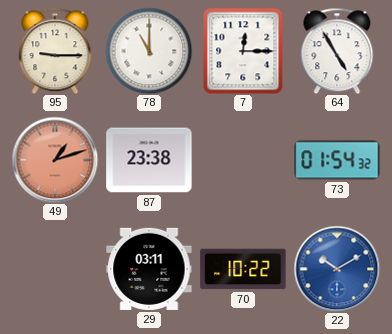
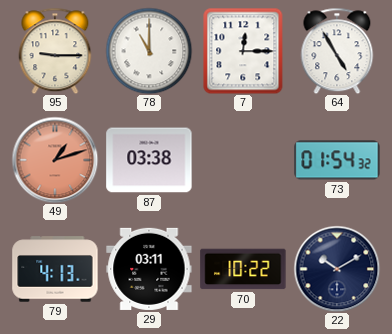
87: 23:38 -> 03:38 (149, 160)
79: none -> 4:13 (55, 269)
22 dial: blue -> navy (337, 269)
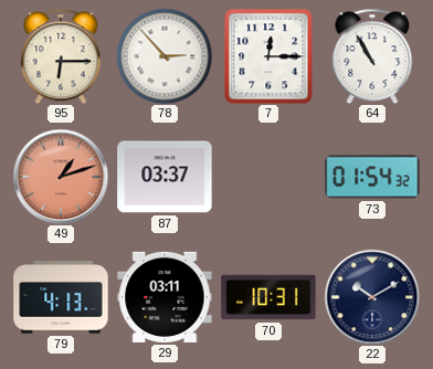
95: 9:15 -> 6:15 (61, 56)
78: 11:00 -> 2:53 (165, 56)
64: 4:55 -> 10:55 (372, 56)
87: 03:38 -> 03:37 (165, 177)
70: 10:22 -> 10:31 (268, 297)
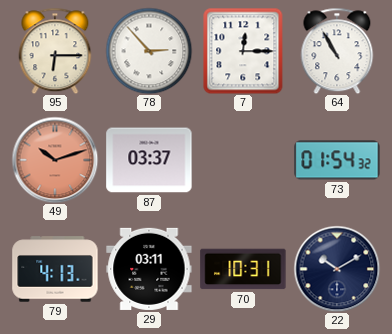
49: 1:12 -> 10:12 (55, 160)
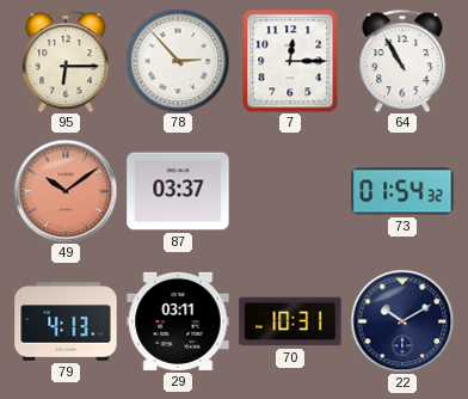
49: 10:12 -> 10:09 (66, 191)
